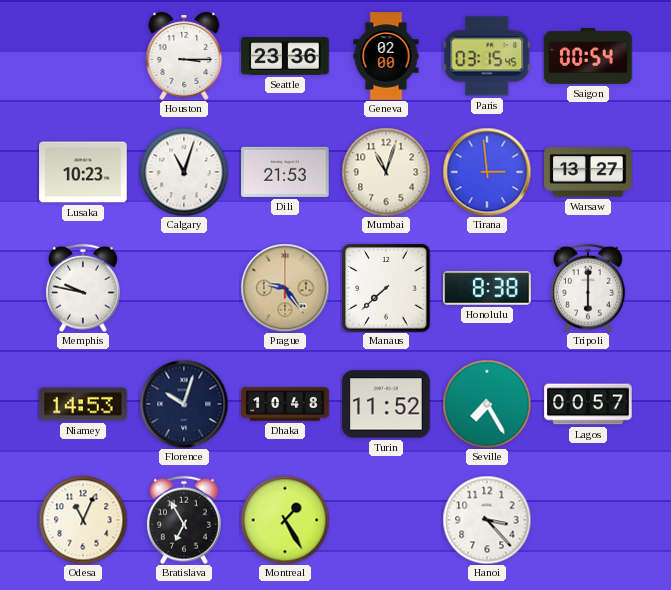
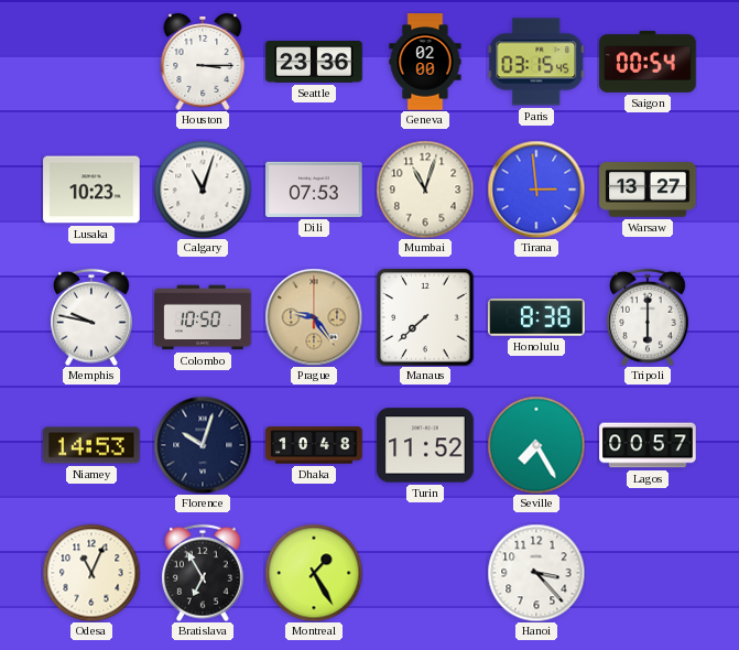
Dili: 21:53 -> 07:53 (314, 189)
Colombo: none -> 10:50 (203, 317)
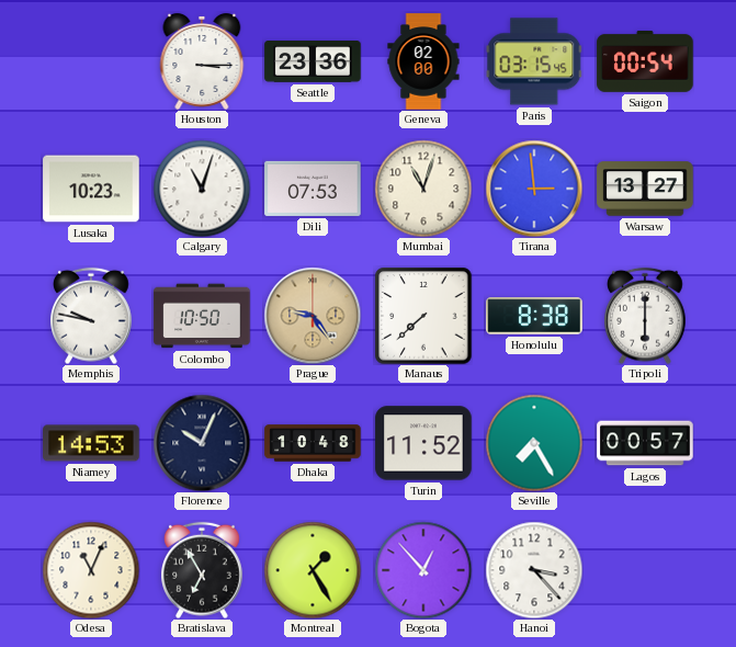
Florence: 10:03 -> 10:04 (202, 443)
Bogota: none -> 12:53 (423, 570)
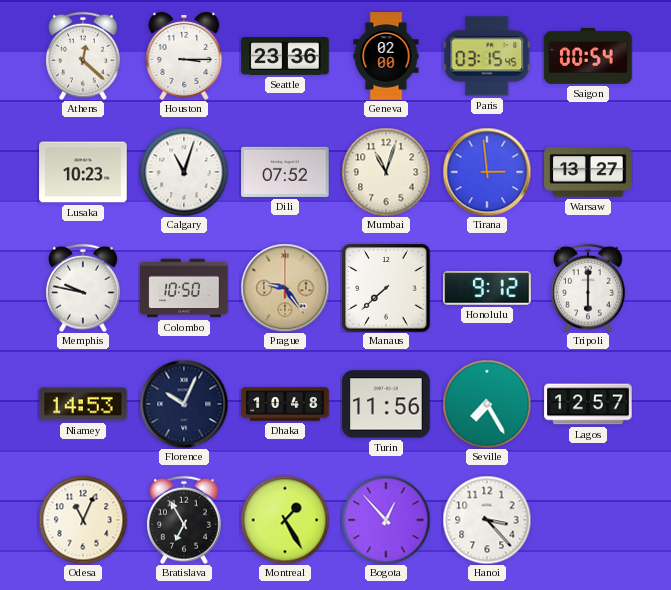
Athens: none -> 12:22 (84, 56)
Dili: 07:53 -> 07:52 (285, 172)
Honolulu: 8:38 -> 9:12 (487, 288)
Turin: 11:52 -> 11:56 (386, 404)
Lagos: 00:57 -> 12:57 (588, 404)
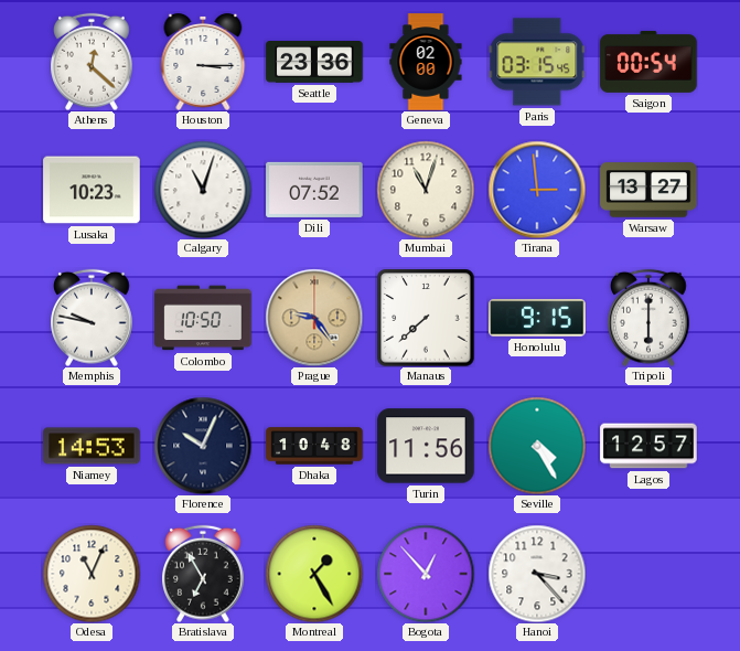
Honolulu: 9:12 -> 9:15 (537, 318)
Seville: 7:25 -> 4:25 (537, 446)
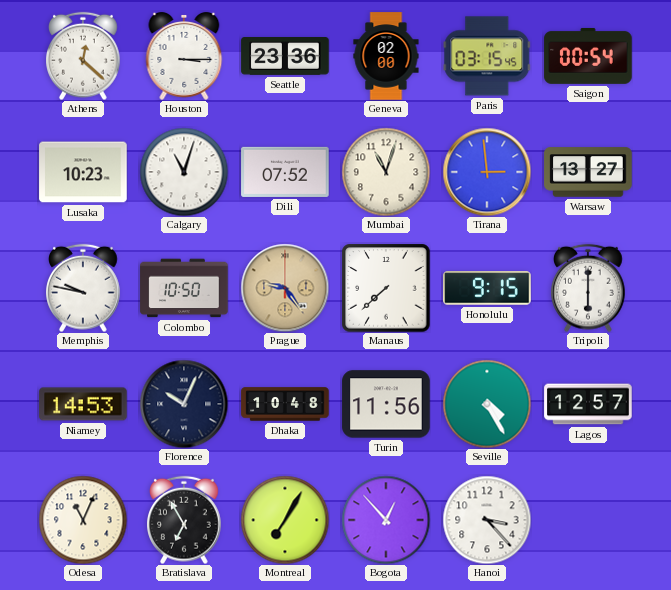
Montreal: 1:25 -> 7:05 (285, 520)
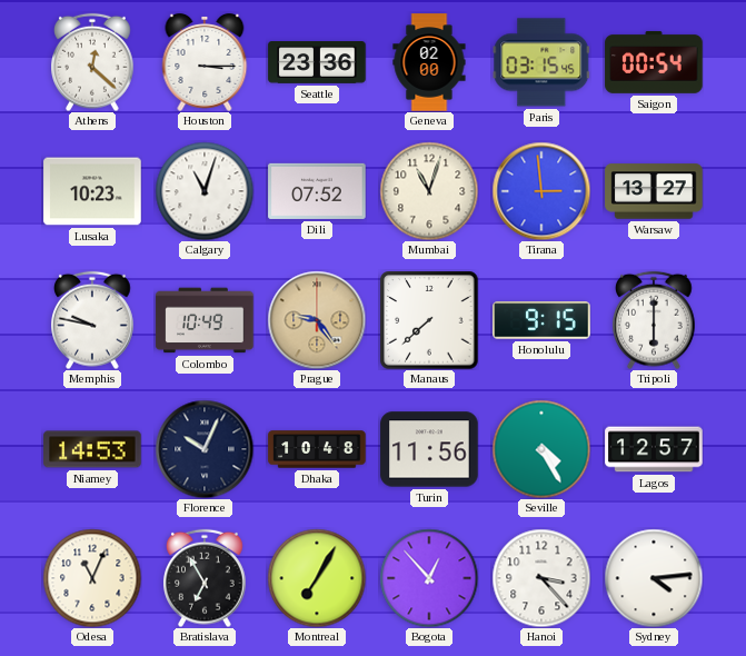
Colombo: 10:50 -> 10:49 (205, 320)
Sydney: none -> 4:14 (654, 578)
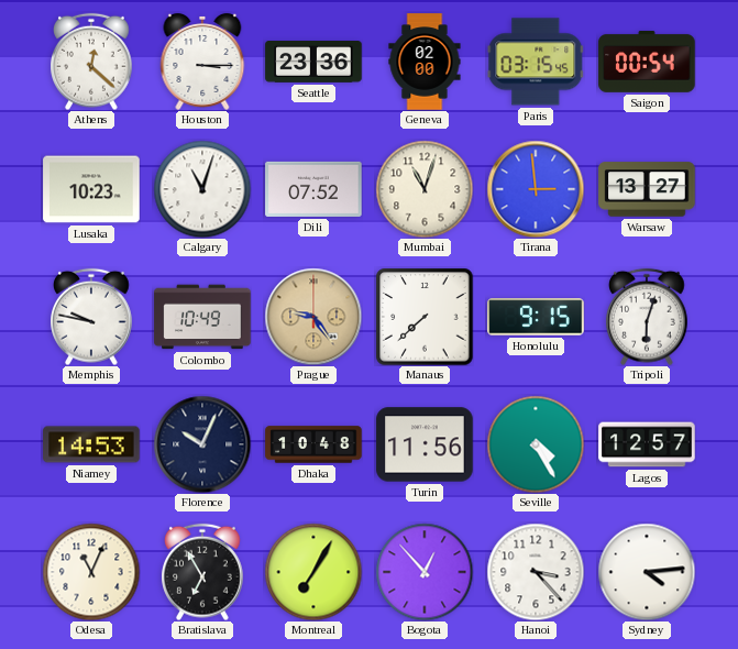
Tripoli: 6:00 -> 6:03 (648, 317)
